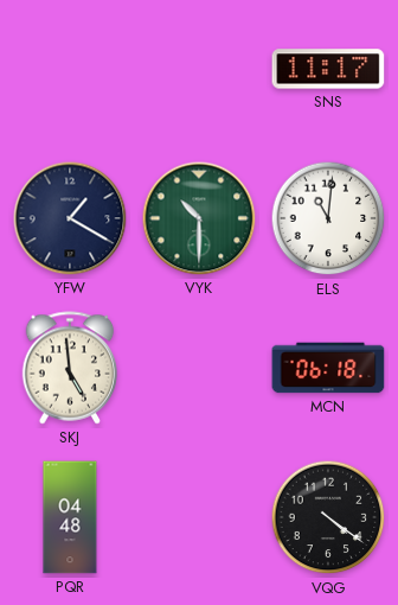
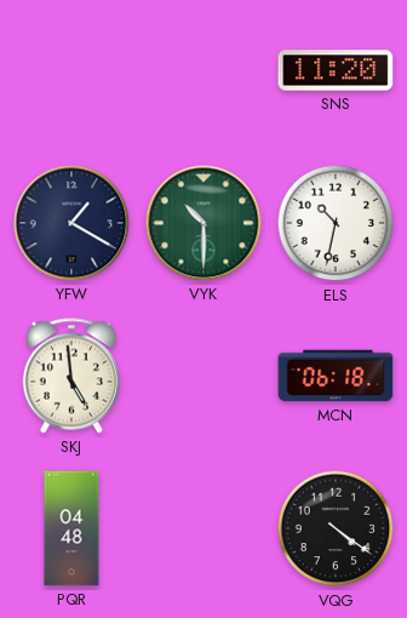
SNS: 11:17 -> 11:20 (336, 70)
ELS: 11:01 -> 10:32 (336, 223)
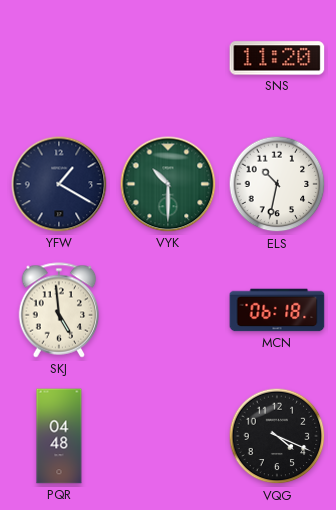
VQG: 4:21 -> 4:19 (277, 436)
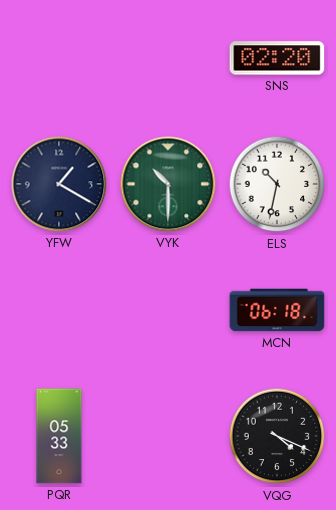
SNS: 11:20 -> 02:20 (277, 58)
SKJ: 4:59 -> none (59, 310)
PQR: 04:48 -> 05:33 (59, 436)
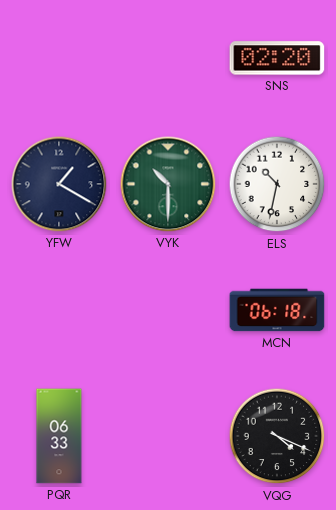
PQR: 05:33 -> 06:33 (59, 436)
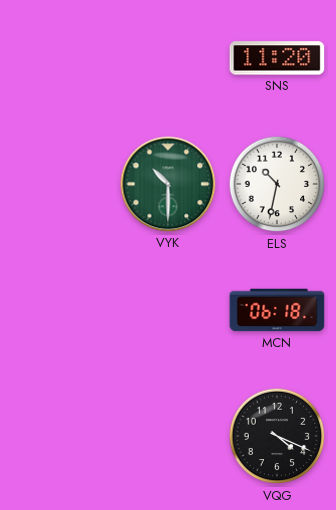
SNS: 02:20 -> 11:20 (277, 58)
YFW: 1:20 -> none (59, 184)
PQR: 06:33 -> none (59, 436)
